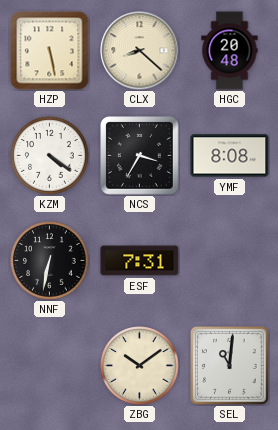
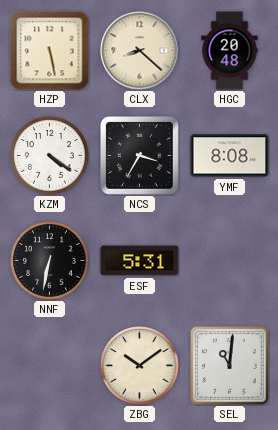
ESF: 7:31 -> 5:31 (140, 261)
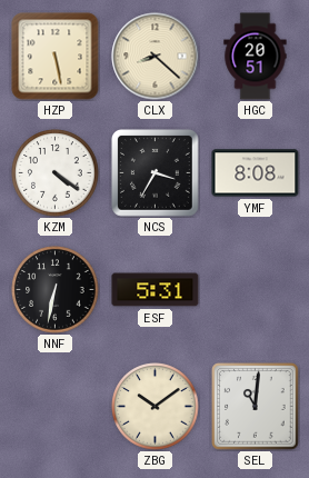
HGC: 20:48 -> 20:51 (256, 57)
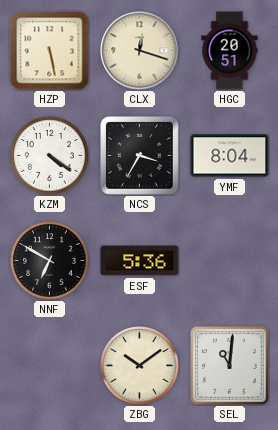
CLX: 8:22 -> 12:18 (140, 51)
YMF: 8:08 -> 8:04 (230, 156)
NNF: 6:32 -> 6:50 (50, 261)
ESF: 5:31 -> 5:36 (140, 261)
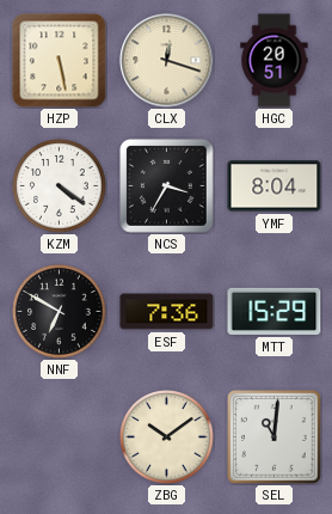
ESF: 5:36 -> 7:36 (167, 312)
MTT: none -> 15:29 (275, 311)
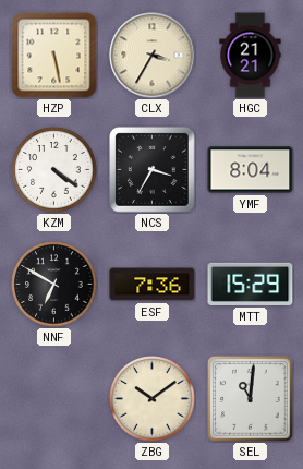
CLX: 12:18 -> 3:35 (153, 56)
HGC: 20:51 -> 21:21 (251, 56)
